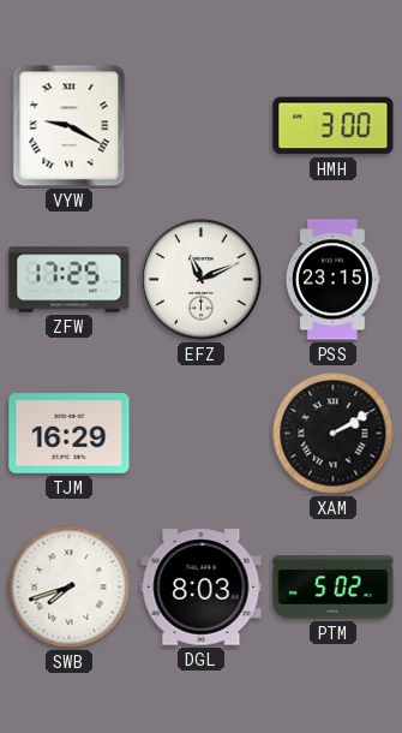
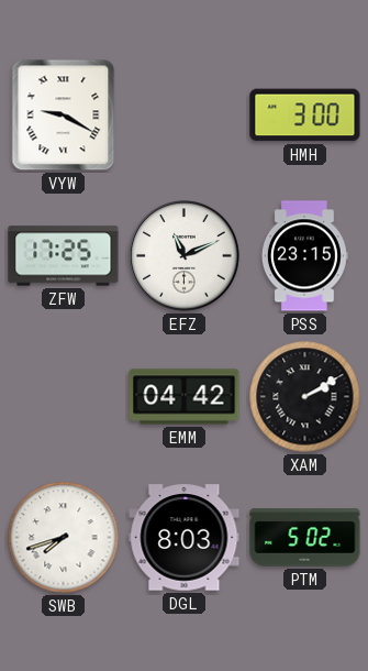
TJM: 16:29 -> none (70, 434)
EMM: none -> 04:42 (185, 397)
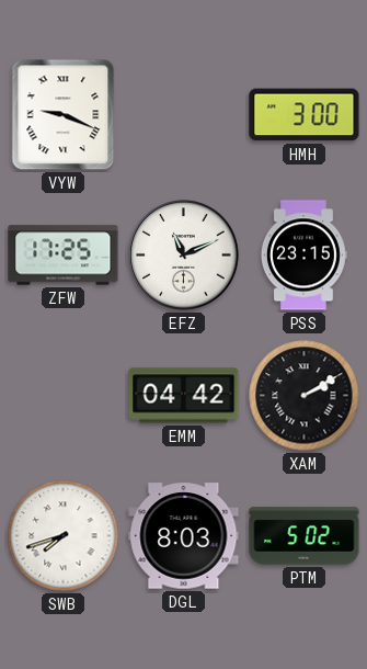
VYW: 9:20 -> 9:19 (64, 115)
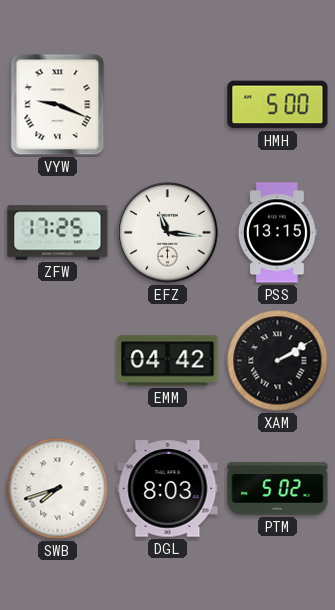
HMH: 3:00 -> 5:00 (278, 105)
EFZ: 11:11 -> 11:16 (168, 233)
PSS: 23:15 -> 13:15 (277, 233)
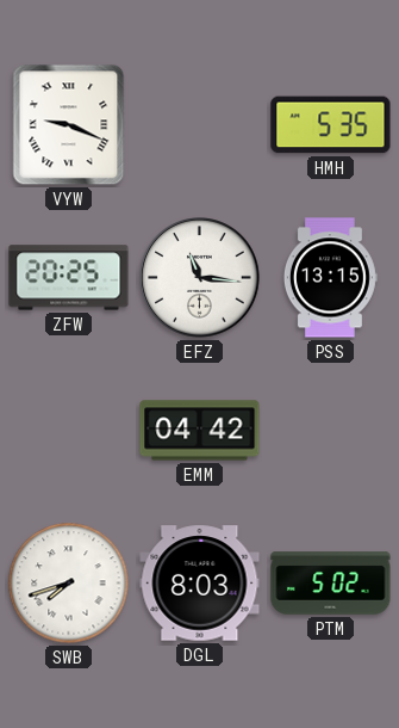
HMH: 5:00 -> 5:35 (331, 125)
ZFW: 17:25 -> 20:25 (69, 278)
XAM: 2:10 -> none (278, 361)
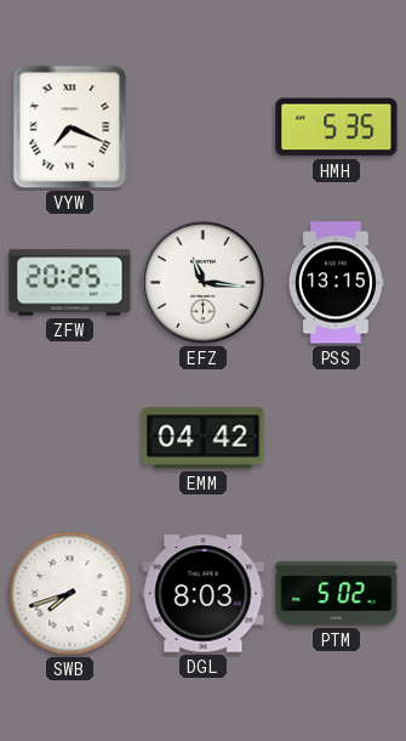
VYW: 9:19 -> 7:19 (70, 128)
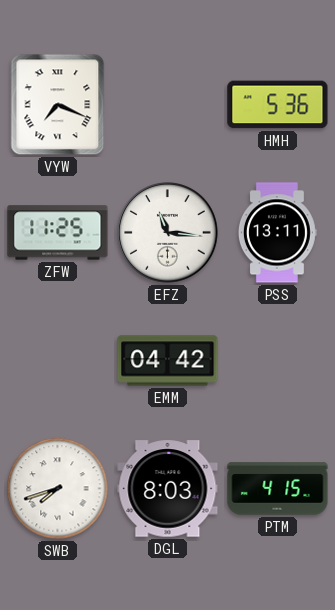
HMH: 5:35 -> 5:36 (278, 105)
ZFW: 20:25 -> 11:25 (58, 233)
PSS: 13:15 -> 13:11 (277, 233)
PTM: 5:02 -> 4:15 (278, 489)
